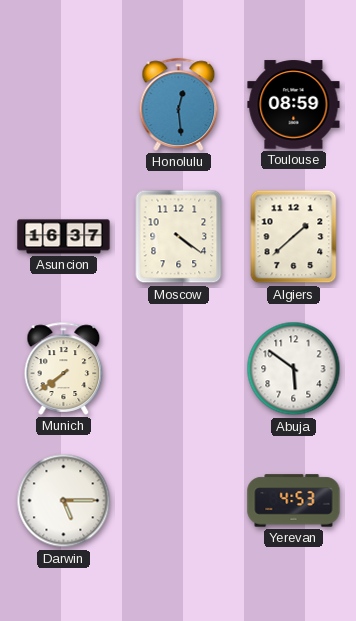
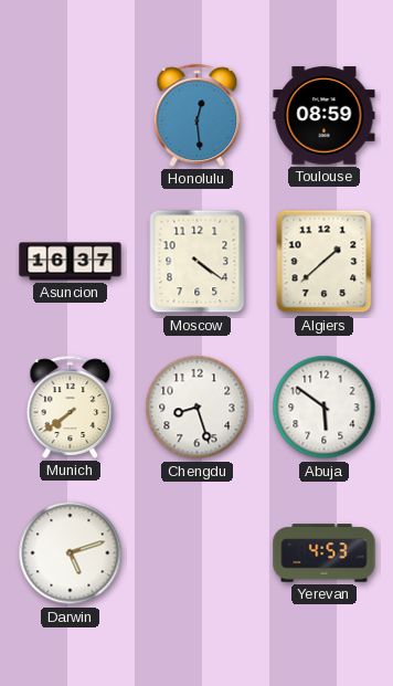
Chengdu: none -> 8:27 (198, 408)
Darwin: 5:15 -> 5:12 (71, 553)
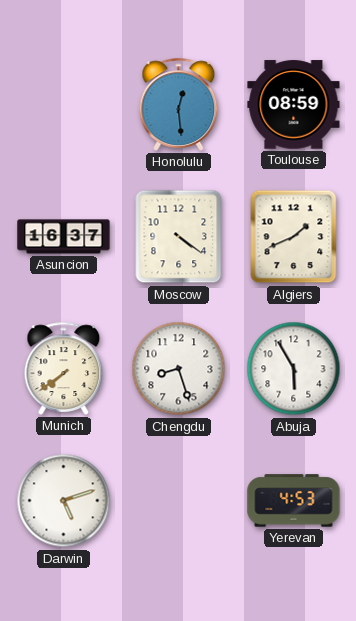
Algiers: 1:38 -> 1:41 (294, 237)
Abuja: 5:51 -> 5:55 (294, 369)
